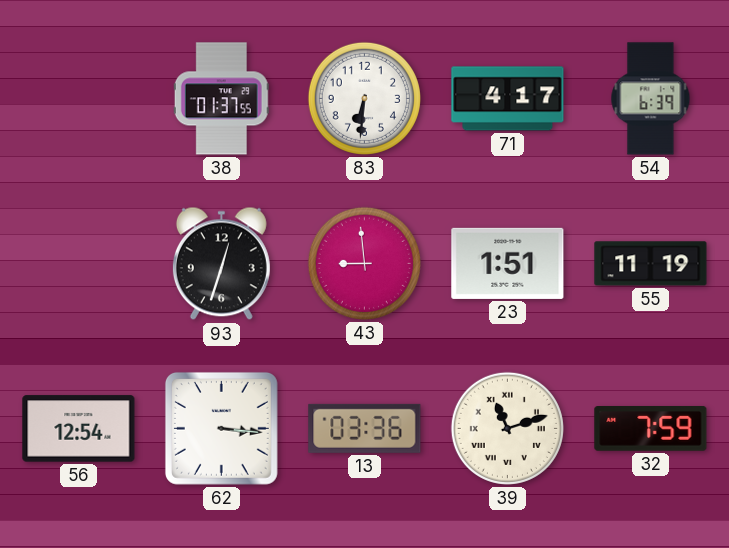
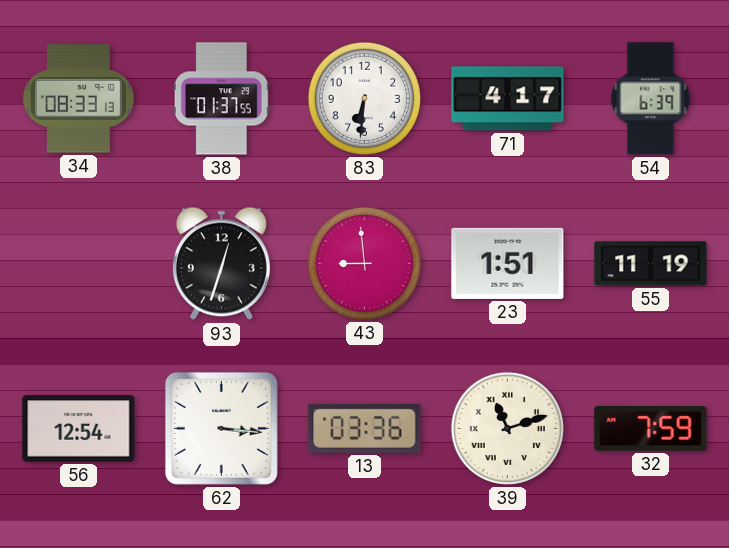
34: none -> 08:33 (78, 99)
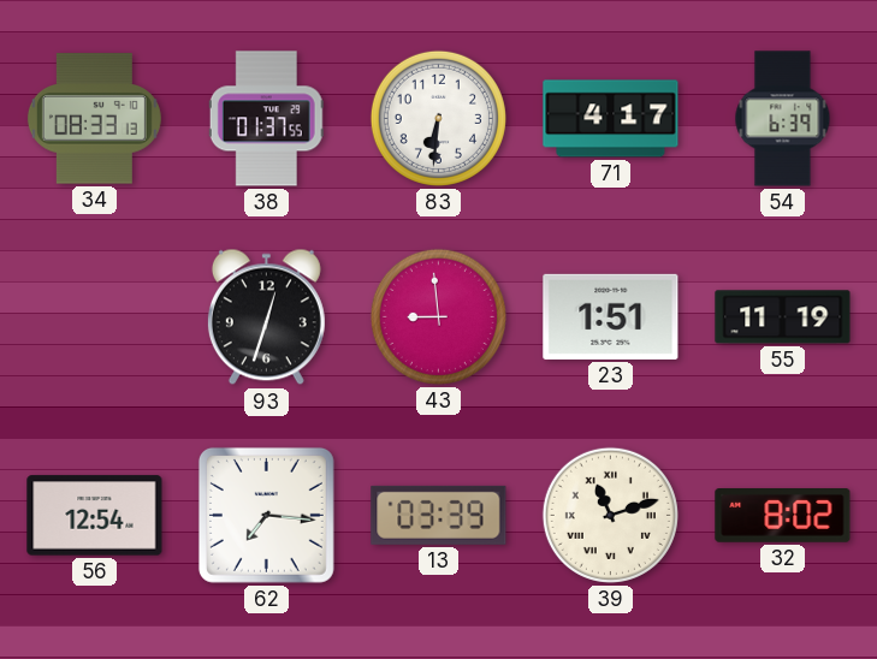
62: 3:16 -> 7:16 (266, 515)
13: 03:36 -> 03:39 (439, 515)
32: 7:59 -> 8:02 (783, 516)
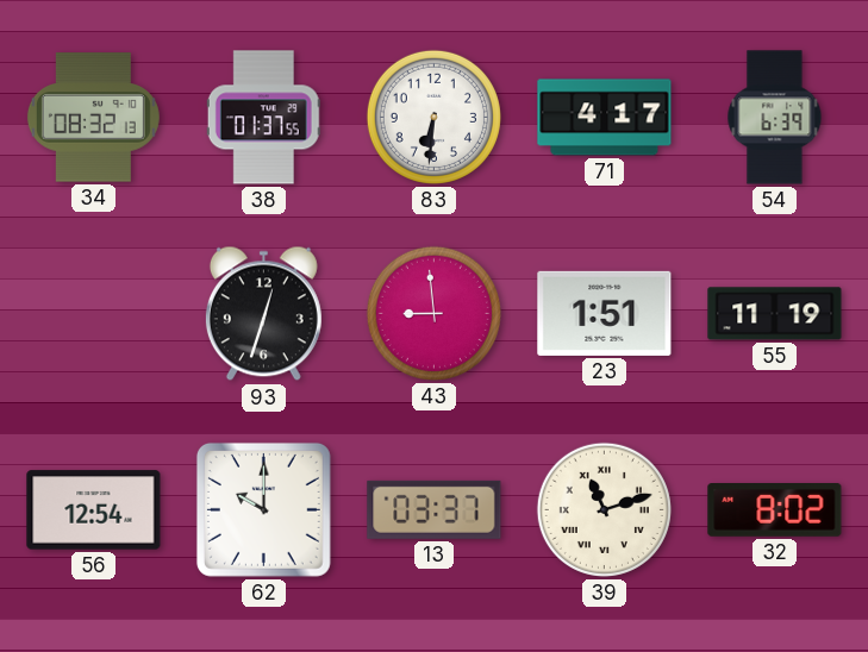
34: 08:33 -> 08:32 (93, 118)
62: 7:16 -> 10:00 (263, 509)
13: 03:39 -> 03:37 (435, 509)
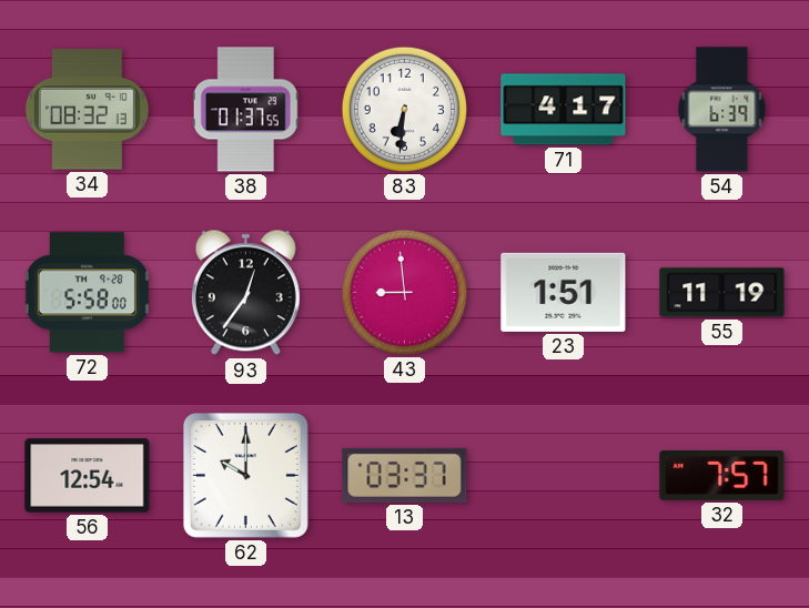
72: none -> 5:58 (87, 293)
93: 12:33 -> 12:36 (245, 293)
39: 11:12 -> none (604, 509)
32: 8:02 -> 7:57 (722, 476)
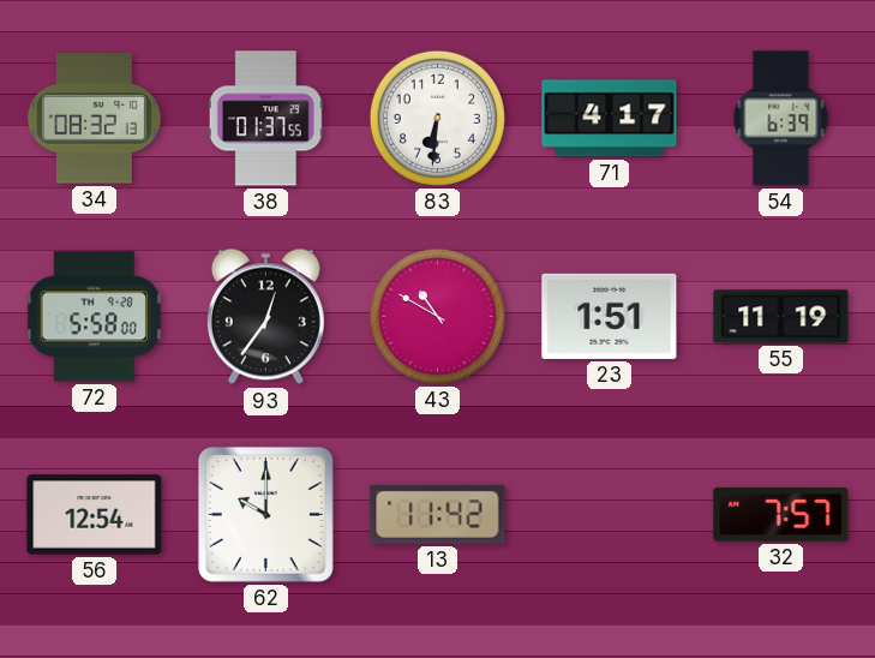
43: 8:59 -> 10:50 (437, 316)
13: 03:37 -> 11:42 (438, 514)
